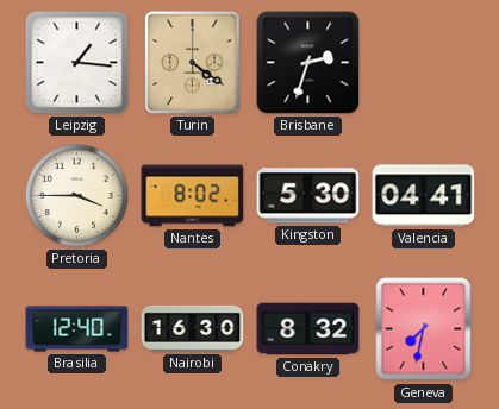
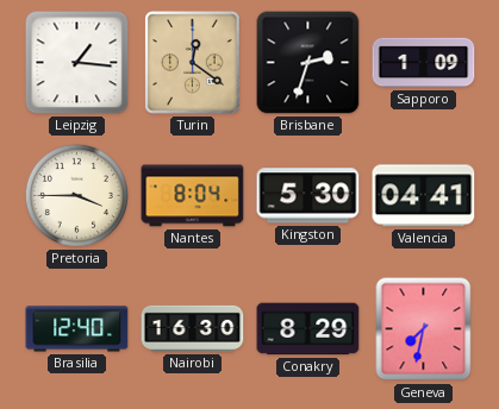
Turin: 4:21 -> 12:21 (193, 63)
Sapporo: none -> 1:09 (424, 63)
Nantes: 8:02 -> 8:04 (193, 196)
Conakry: 8:32 -> 8:29 (308, 329)
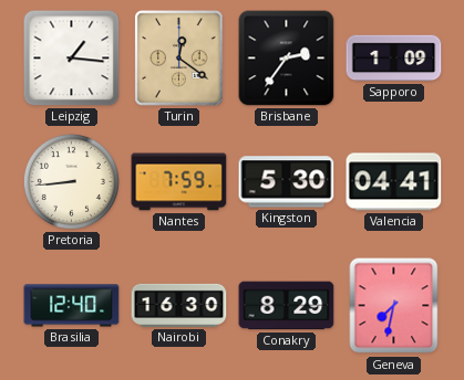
Brisbane: 2:33 -> 2:36 (287, 59)
Pretoria: 3:45 -> 8:44 (71, 181)
Nantes: 8:04 -> 7:59 (179, 182)
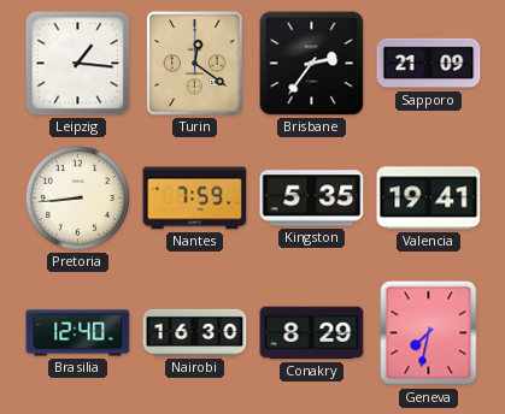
Sapporo: 1:09 -> 21:09 (429, 64)
Kingston: 5:30 -> 5:35 (312, 199)
Valencia: 04:41 -> 19:41 (429, 199)
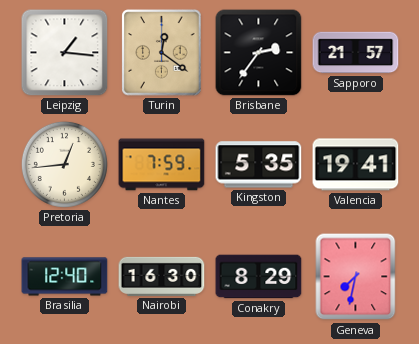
Sapporo: 21:09 -> 21:57 (356, 53)
Pretoria: 8:44 -> 12:44 (64, 164)
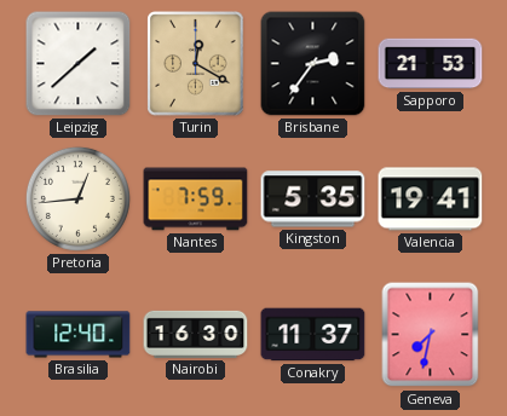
Leipzig: 1:16 -> 1:38 (79, 64)
Turin: 12:21 -> 12:20 (196, 64)
Sapporo: 21:57 -> 21:53 (431, 64)
Conakry: 8:29 -> 11:37 (313, 335)
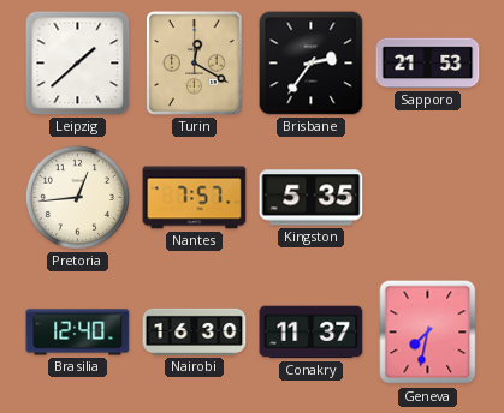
Nantes: 7:59 -> 7:57 (195, 198)
Valencia: 19:41 -> none (431, 200)
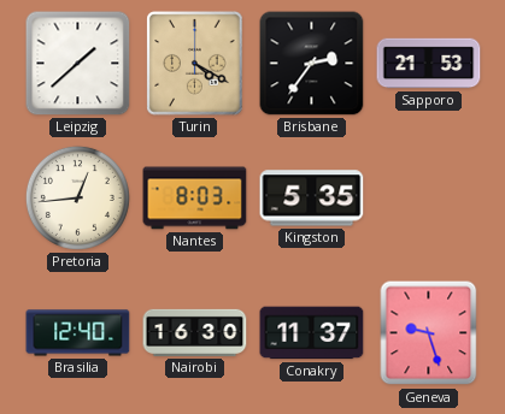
Turin: 12:20 -> 4:20 (195, 64)
Nantes: 7:57 -> 8:03 (195, 199)
Geneva: 7:32 -> 9:27 (429, 333)
